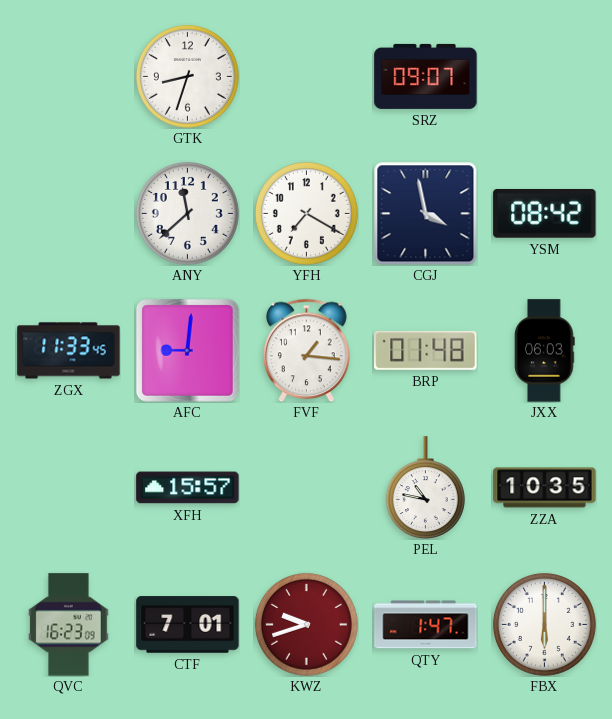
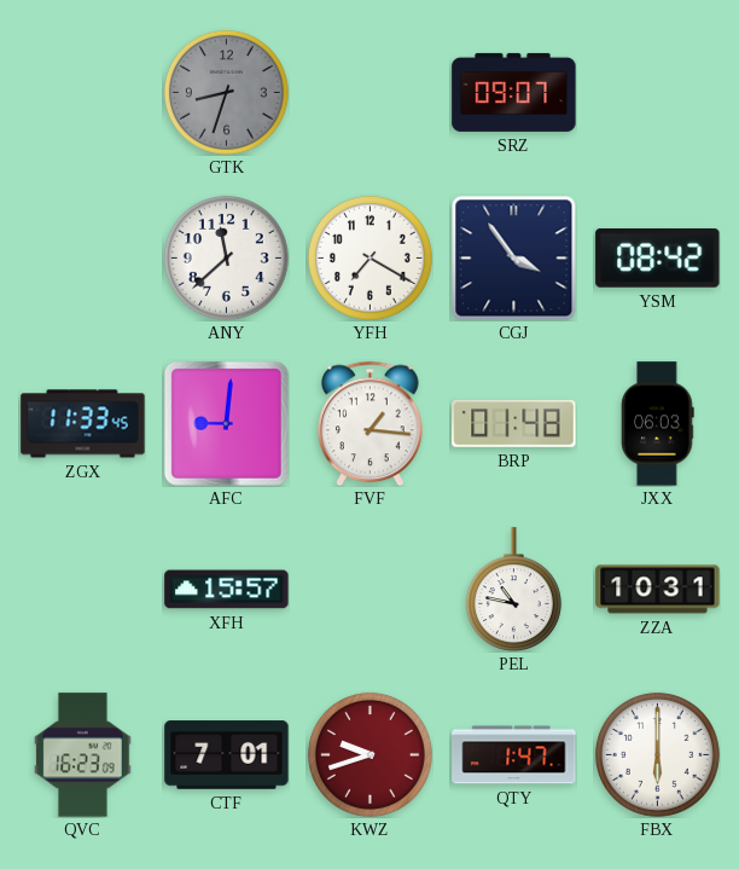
GTK dial: white -> grey (226, 92)
CGJ: 3:58 -> 3:54 (513, 257)
ZZA: 10:35 -> 10:31 (658, 590)
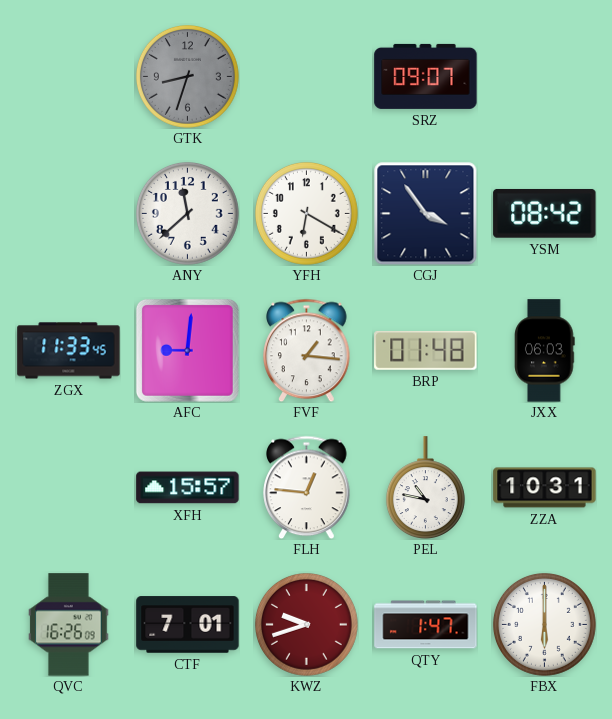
YFH: 7:20 -> 6:20 (306, 213)
FLH: none -> 12:46 (307, 487)
QVC: 16:23 -> 16:26 (69, 625)
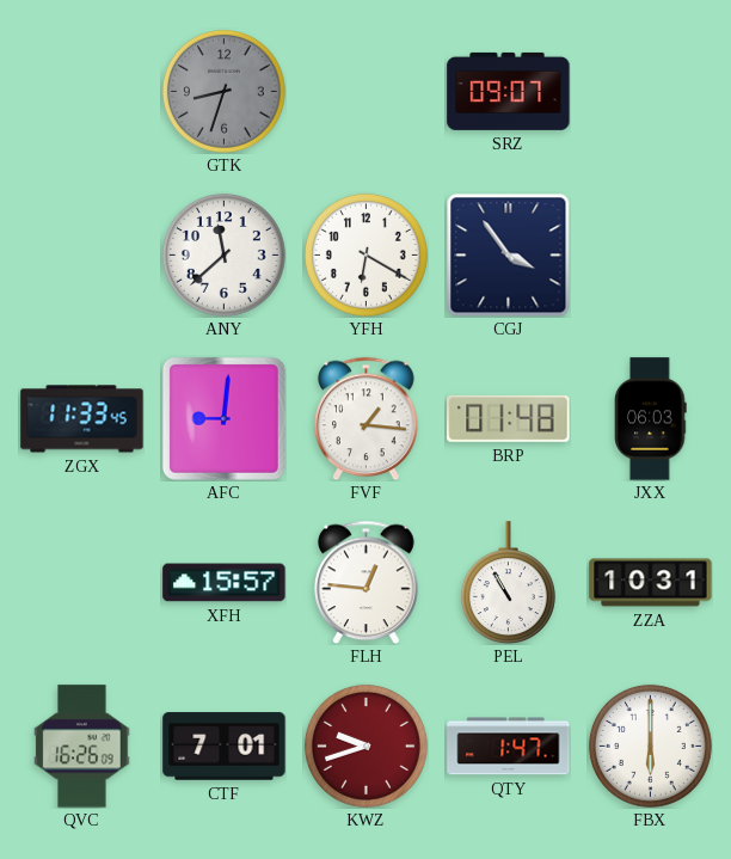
YSM: 08:42 -> none (545, 213)
PEL: 10:47 -> 10:55 (508, 582)
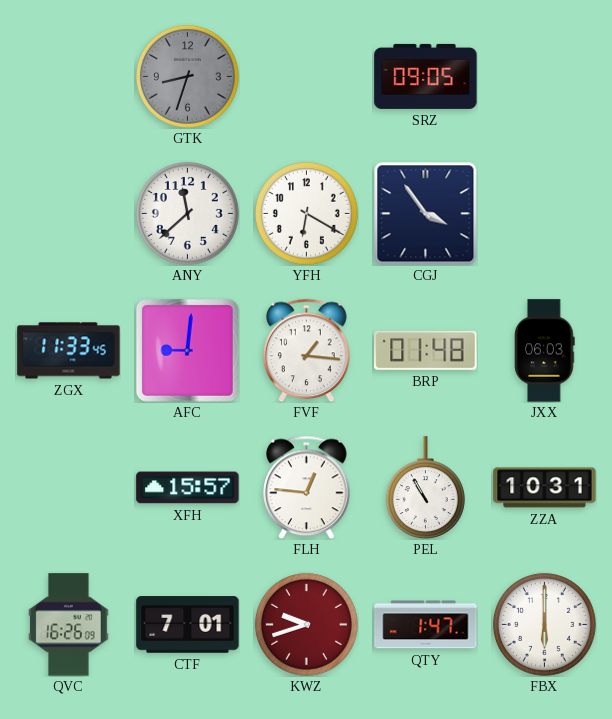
SRZ: 09:07 -> 09:05 (426, 76)
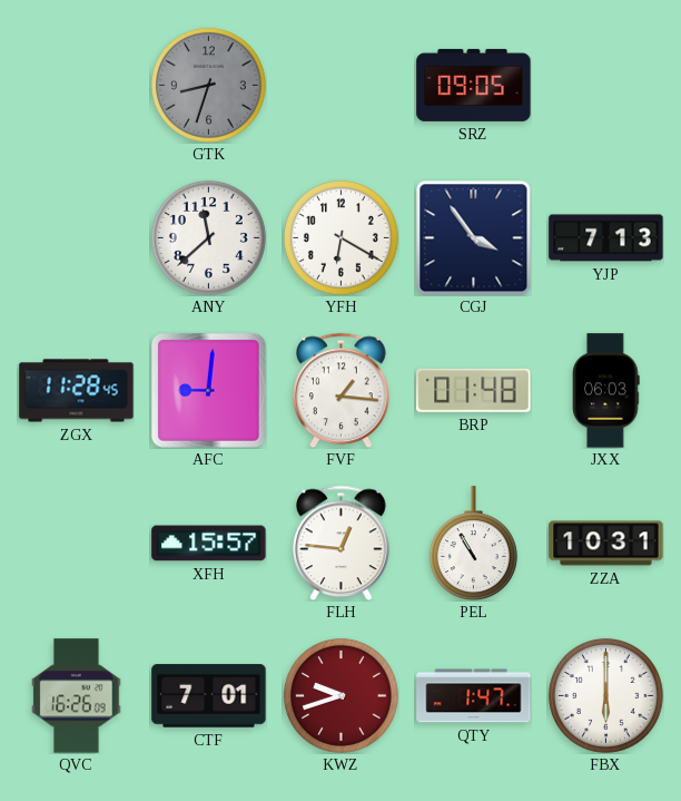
YJP: none -> 7:13 (606, 238)
ZGX: 11:33 -> 11:28 (77, 391)
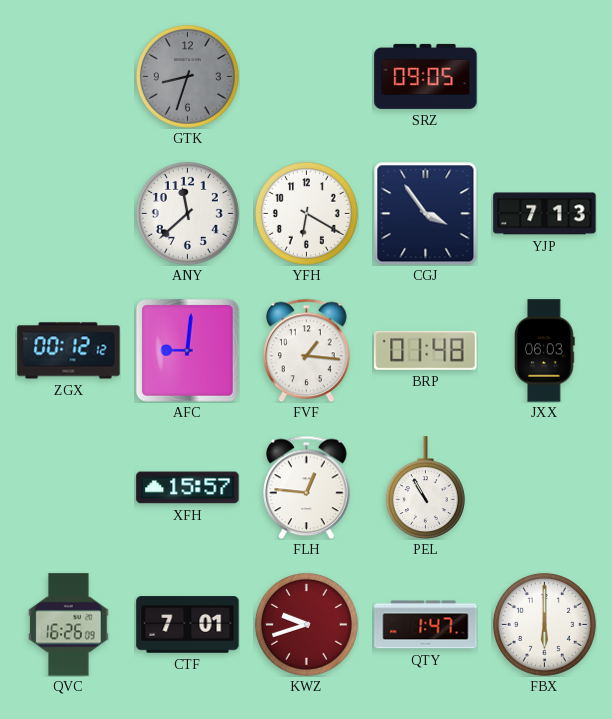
ZGX: 11:28 -> 00:12 (69, 351)
ZZA: 10:31 -> none (606, 544)
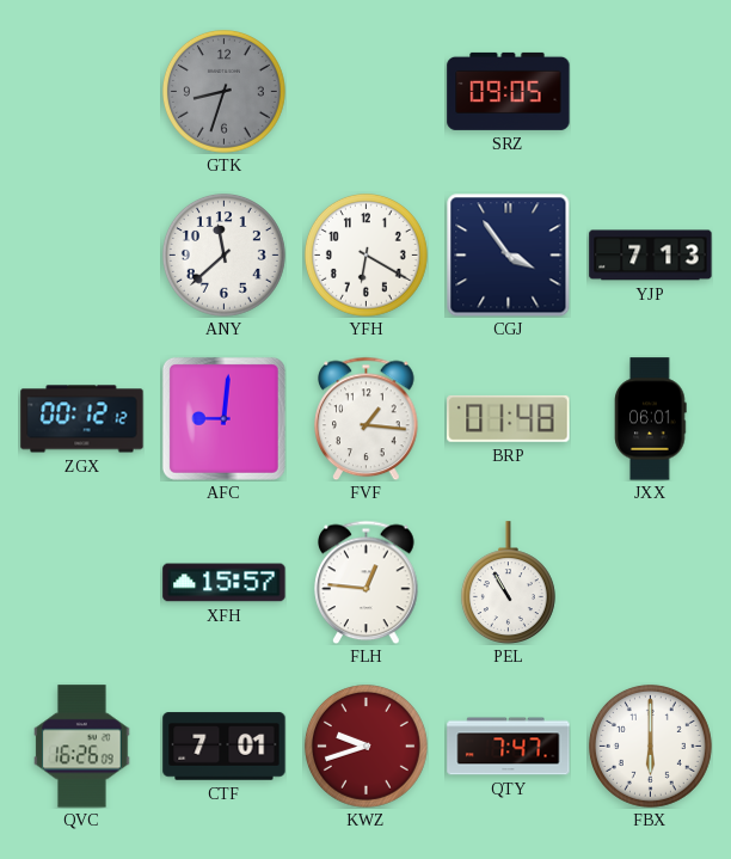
JXX: 06:03 -> 06:01 (651, 419)
QTY: 1:47 -> 7:47 (509, 747)
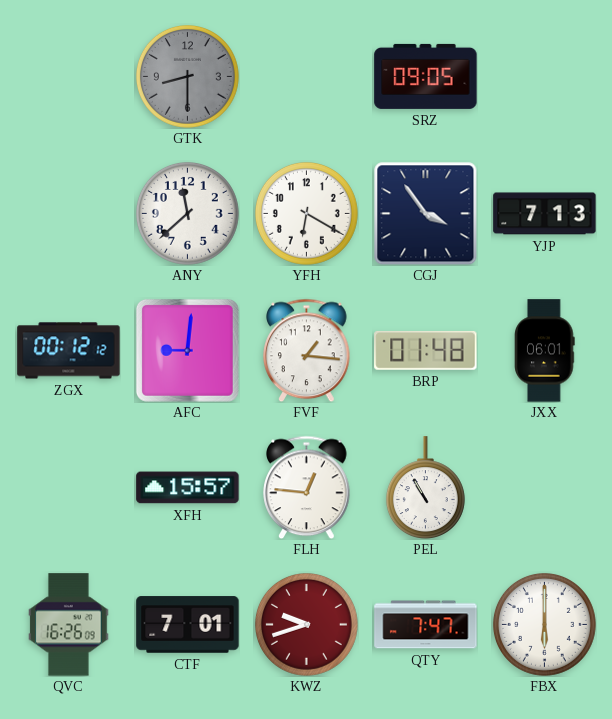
GTK: 8:33 -> 8:30 (187, 76)
